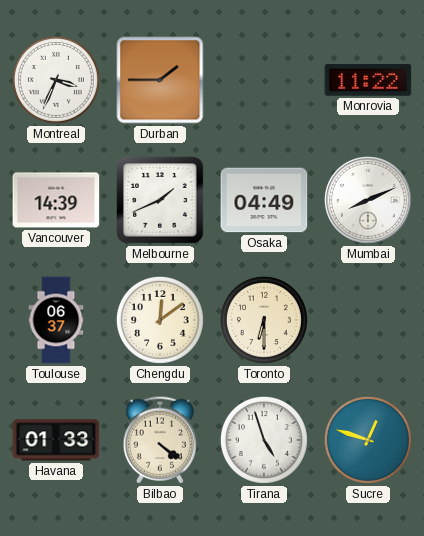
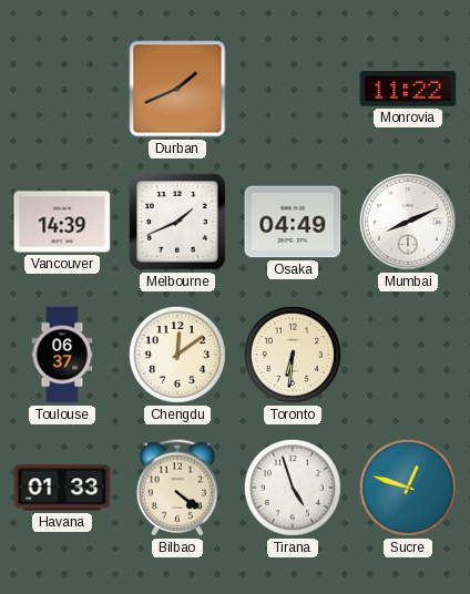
Montreal: 3:34 -> none (56, 80)
Durban: 1:45 -> 1:41 (177, 89)
Toronto: 6:30 -> 6:31 (293, 355)
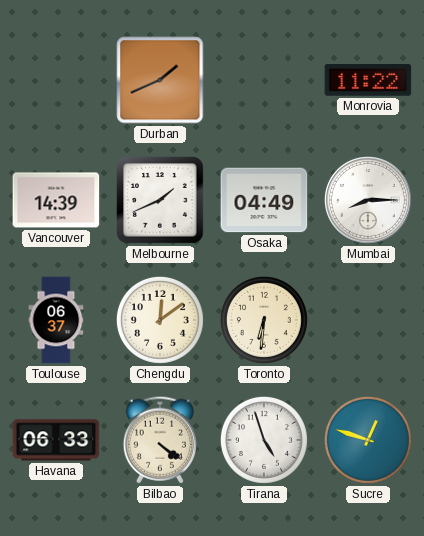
Mumbai: 8:11 -> 8:15 (368, 200)
Havana: 01:33 -> 06:33 (56, 440)
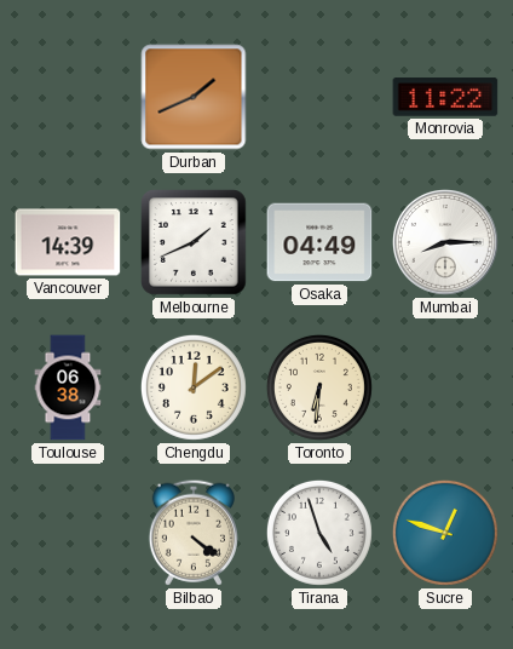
Toulouse: 06:37 -> 06:38 (68, 387)
Havana: 06:33 -> none (56, 440)
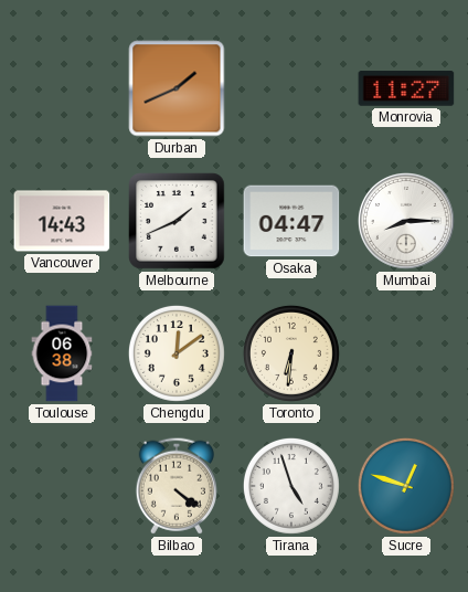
Monrovia: 11:22 -> 11:27 (406, 88)
Vancouver: 14:39 -> 14:43 (62, 221)
Osaka: 04:49 -> 04:47 (291, 221)
